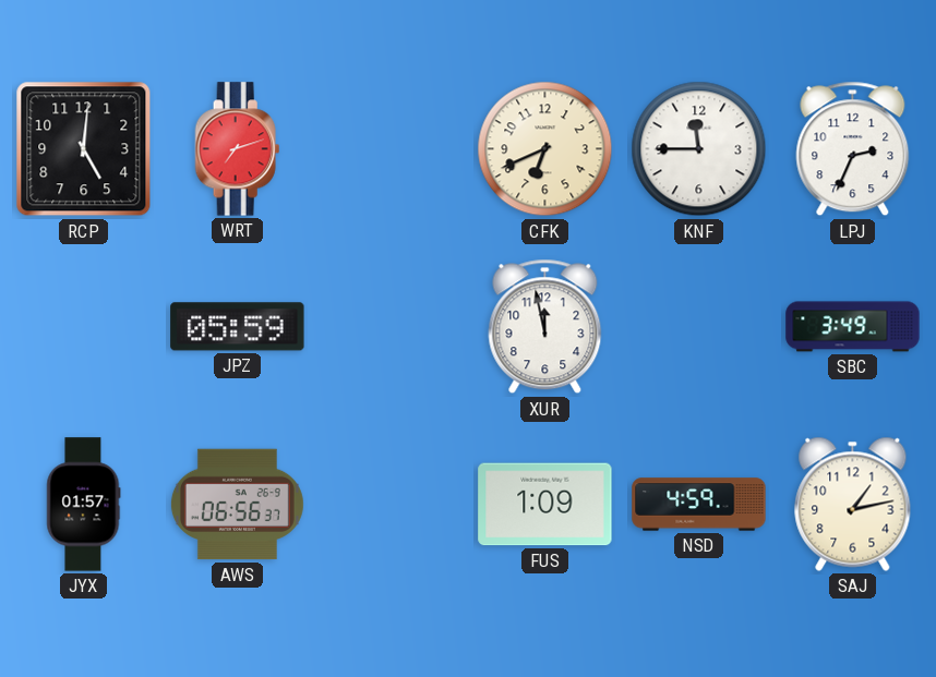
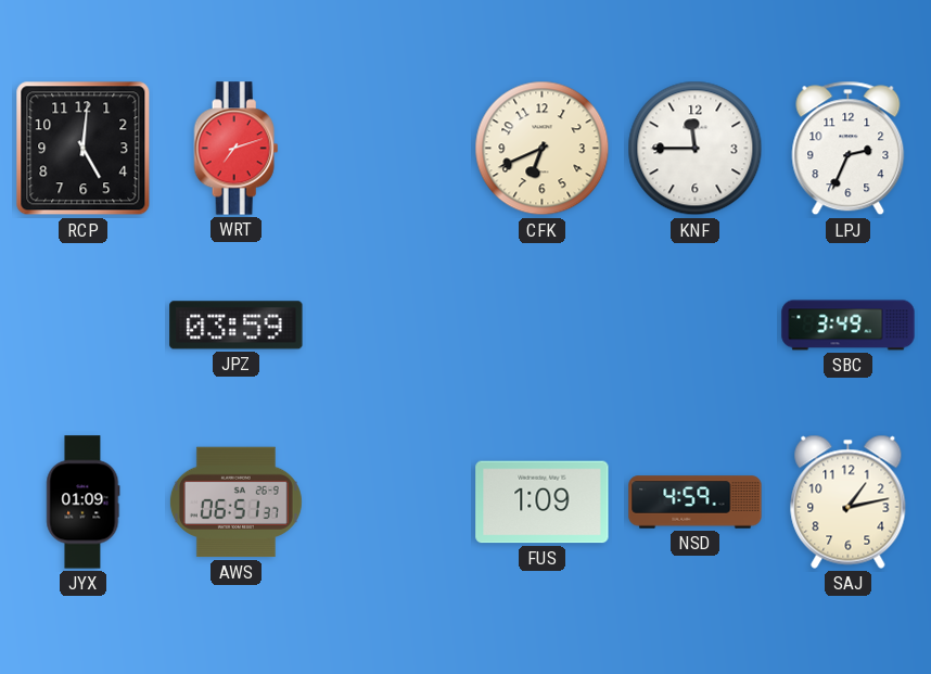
JPZ: 05:59 -> 03:59 (237, 326)
XUR: 11:58 -> none (545, 327)
JYX: 01:57 -> 01:09 (84, 503)
AWS: 06:56 -> 06:51 (235, 503)
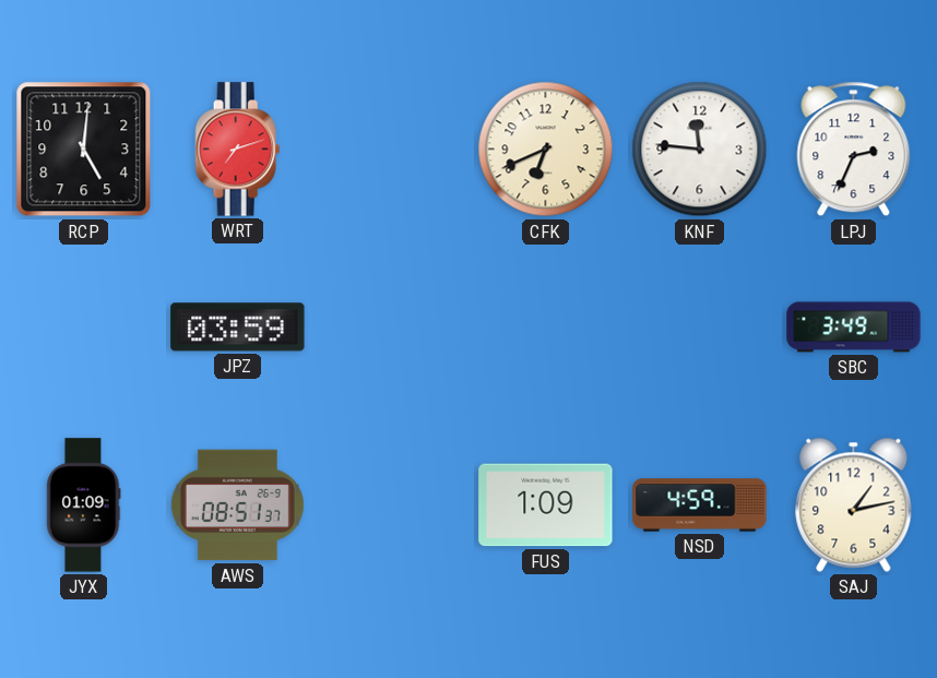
KNF: 11:45 -> 11:46 (700, 150)
AWS: 06:51 -> 08:51 (237, 505)
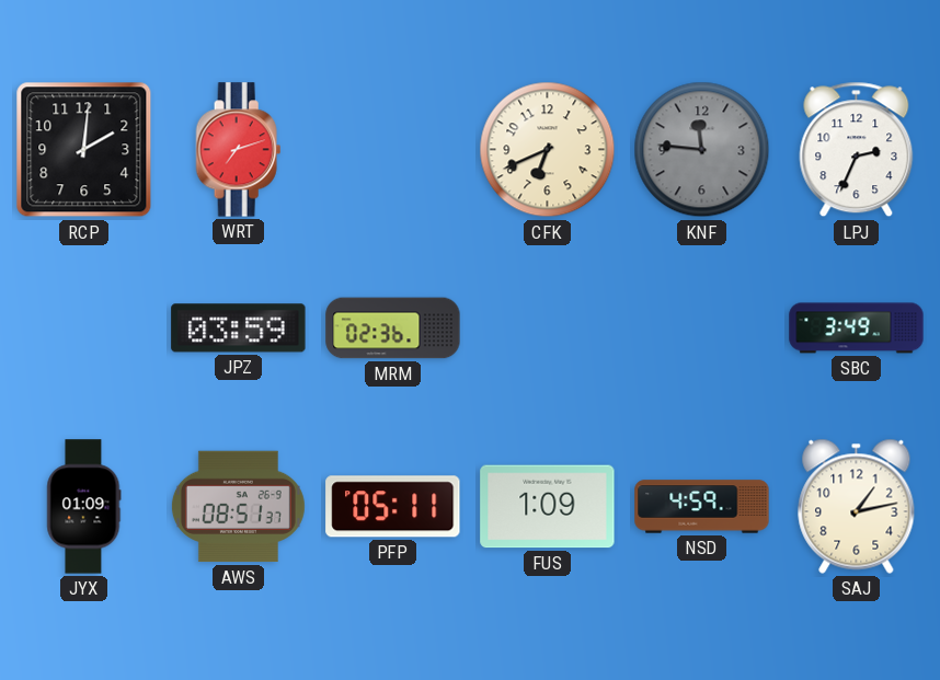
RCP: 5:01 -> 2:01 (84, 150)
KNF dial: white -> grey (702, 150)
MRM: none -> 02:36 (393, 329)
PFP: none -> 05:11 (393, 507)
